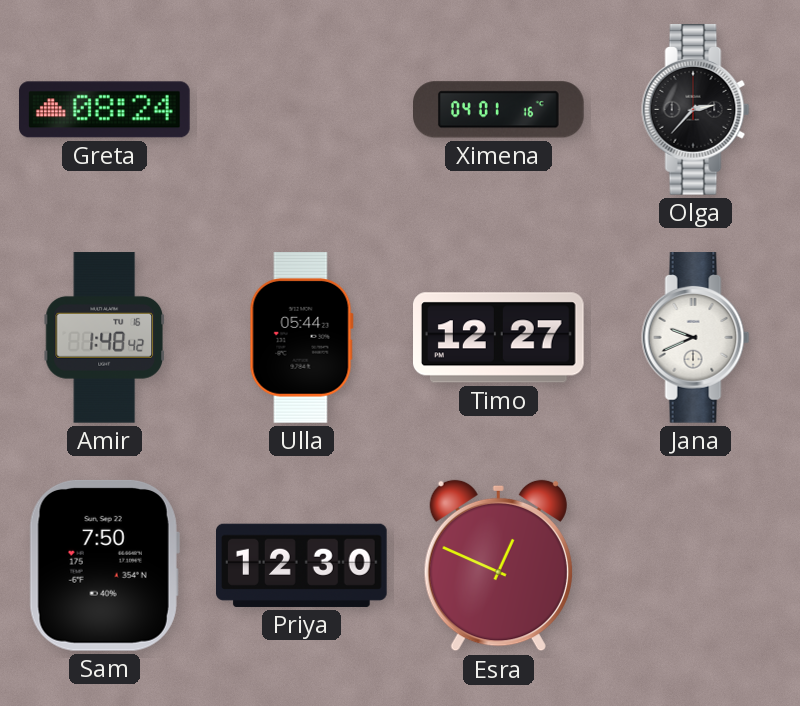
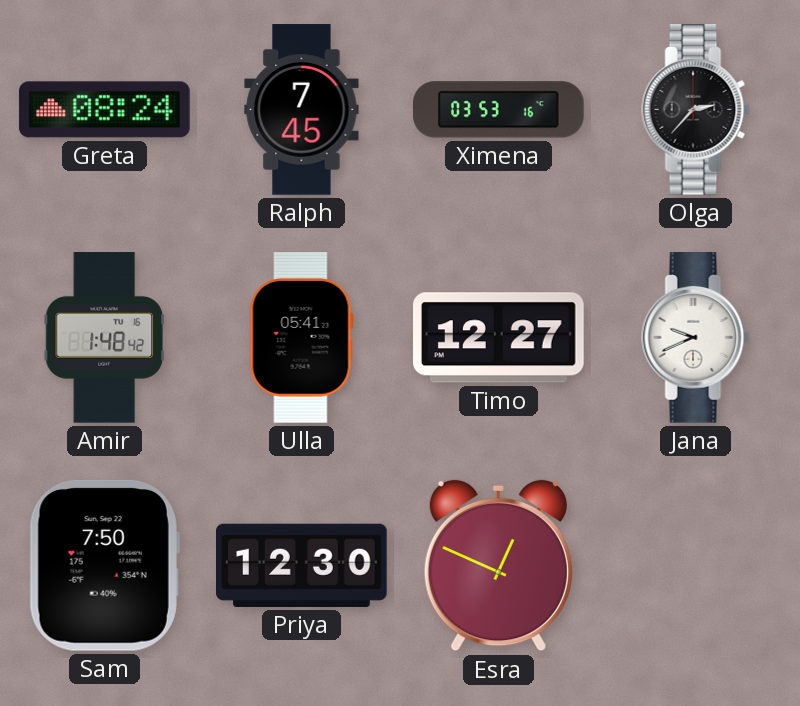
Ralph: none -> 7:45 (302, 110)
Ximena: 04:01 -> 03:53 (499, 110)
Ulla: 05:44 -> 05:41 (301, 338)
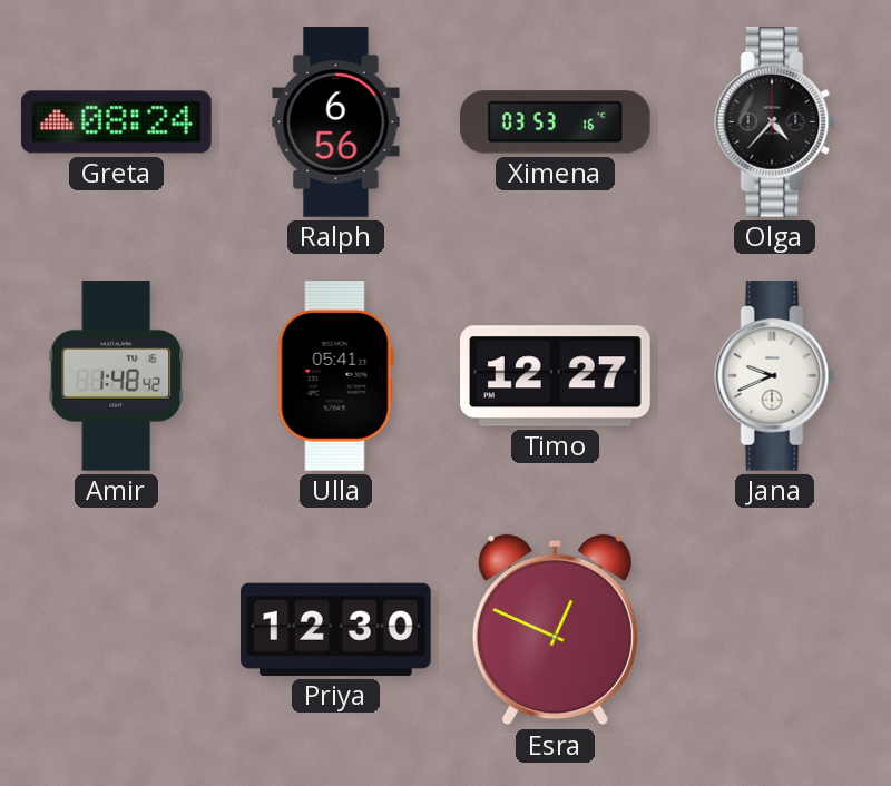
Ralph: 7:45 -> 6:56 (336, 122)
Olga: 2:37 -> 4:37 (775, 122)
Sam: 7:50 -> none (104, 565)
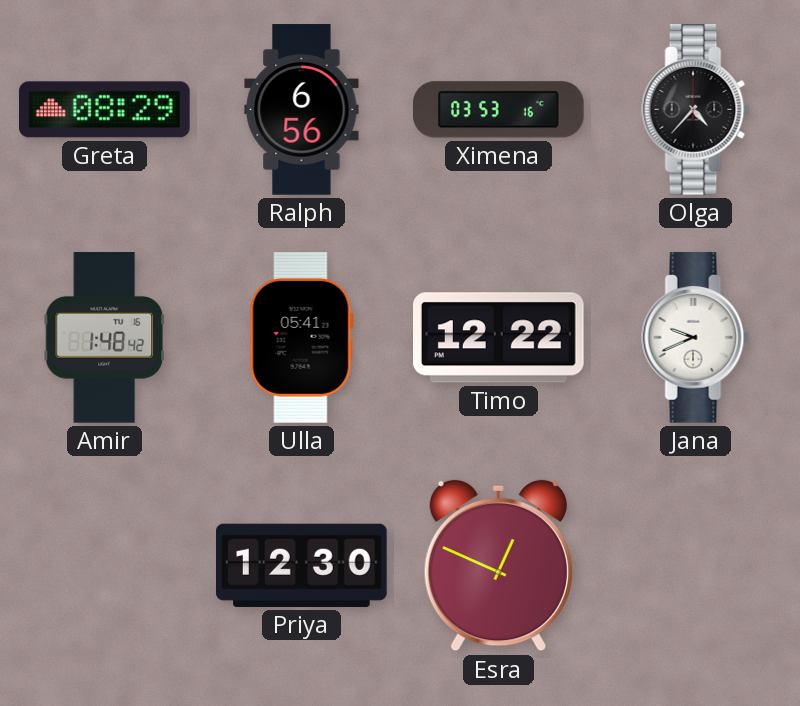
Greta: 08:24 -> 08:29 (105, 110)
Timo: 12:27 -> 12:22 (499, 338)
